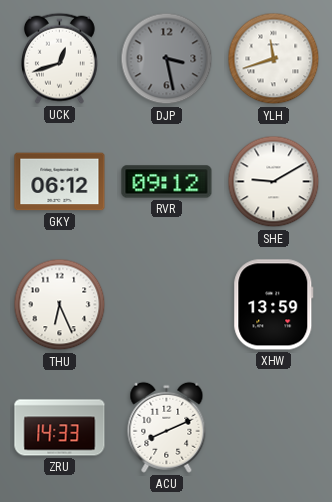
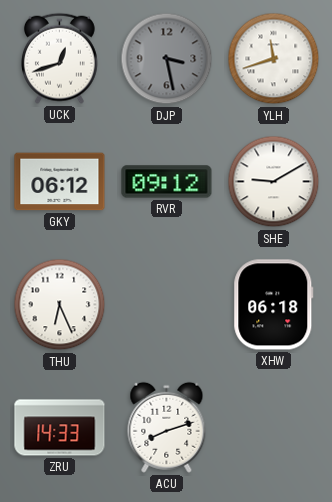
XHW: 13:59 -> 06:18 (274, 305)
ACU: 8:11 -> 8:12 (167, 427)
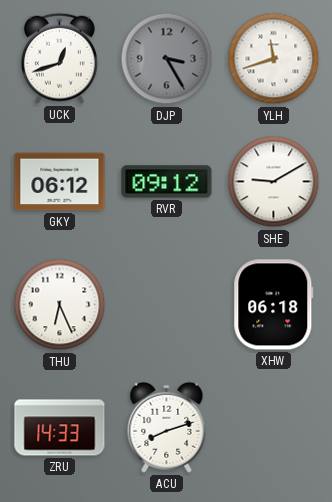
DJP: 3:28 -> 3:25 (167, 59)
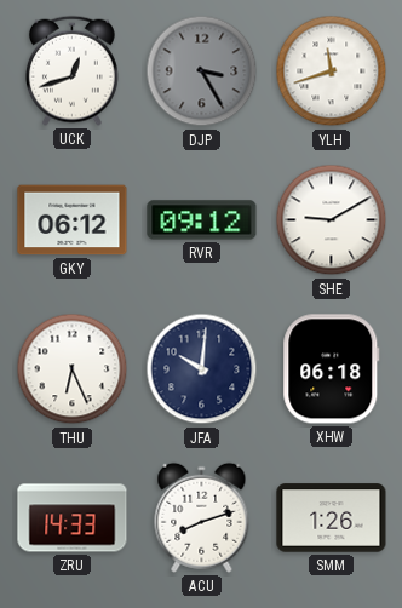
JFA: none -> 10:01 (202, 369)
SMM: none -> 1:26 (332, 518)
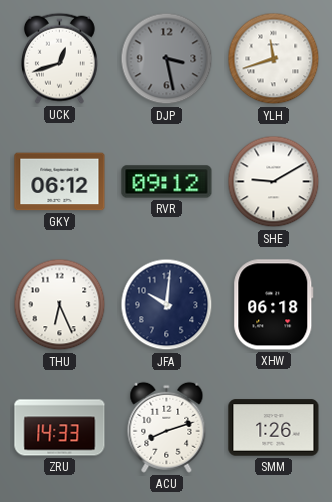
DJP: 3:25 -> 3:28 (167, 59)
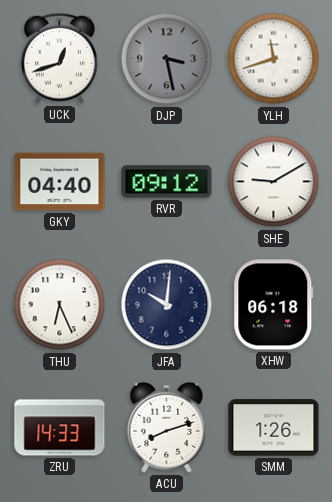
GKY: 06:12 -> 04:40 (60, 182)
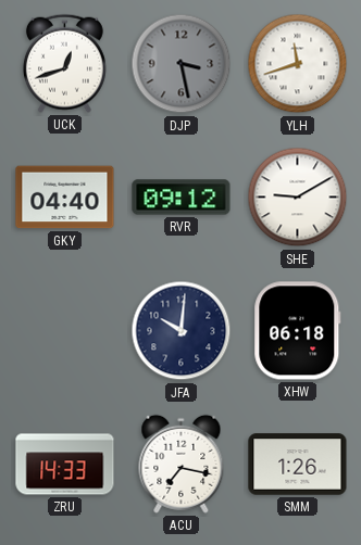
THU: 6:26 -> none (60, 305)
ACU: 8:12 -> 7:17 (182, 464)
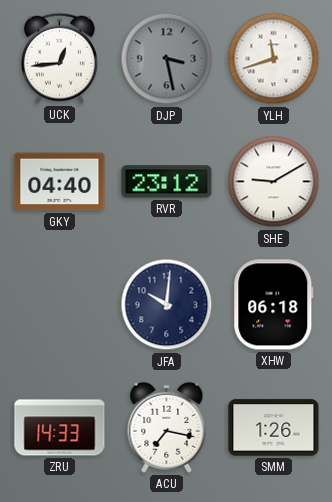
UCK: 12:42 -> 12:44 (59, 58)
RVR: 09:12 -> 23:12 (167, 182)
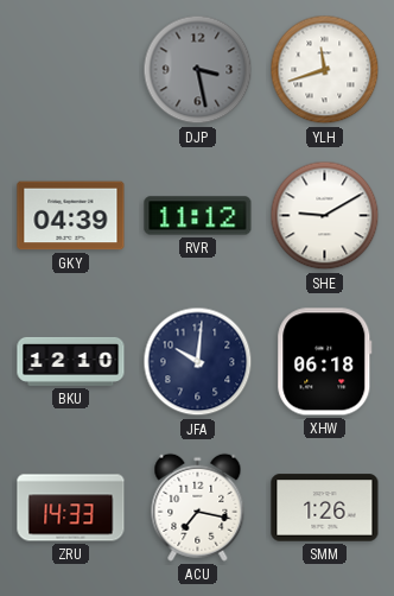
UCK: 12:44 -> none (59, 58)
GKY: 04:40 -> 04:39 (71, 216)
RVR: 23:12 -> 11:12 (198, 216)
BKU: none -> 12:10 (71, 361)
